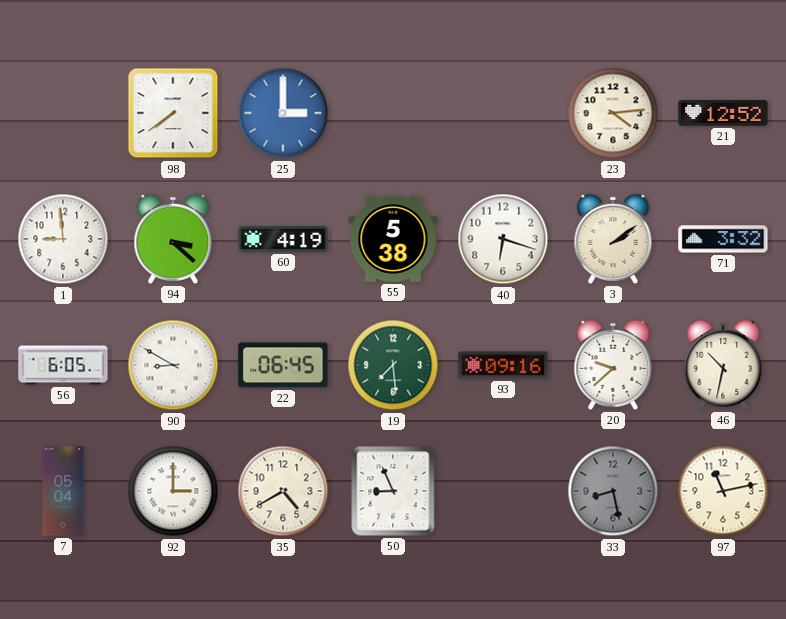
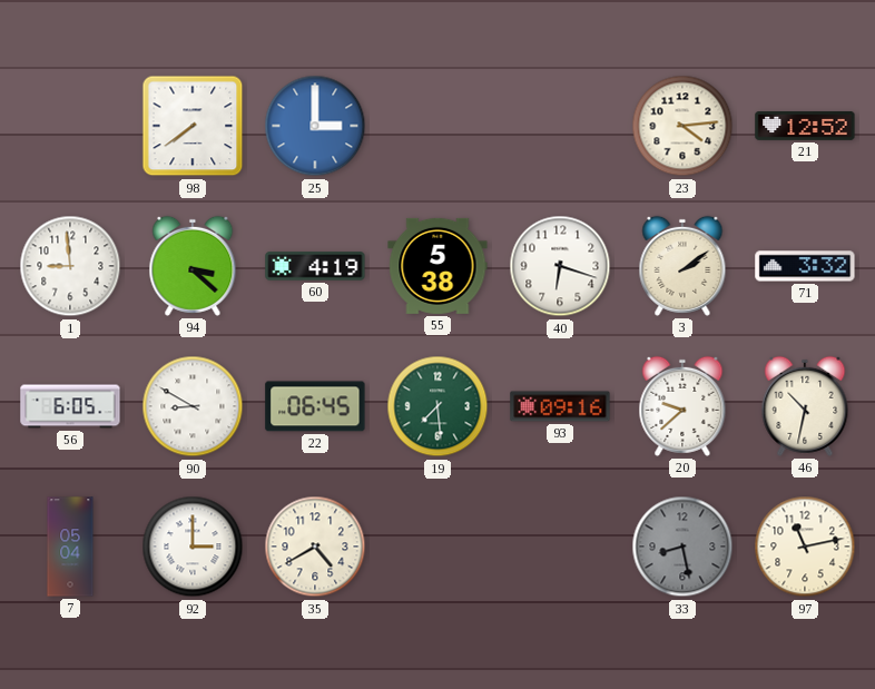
50: 8:56 -> none (393, 491)
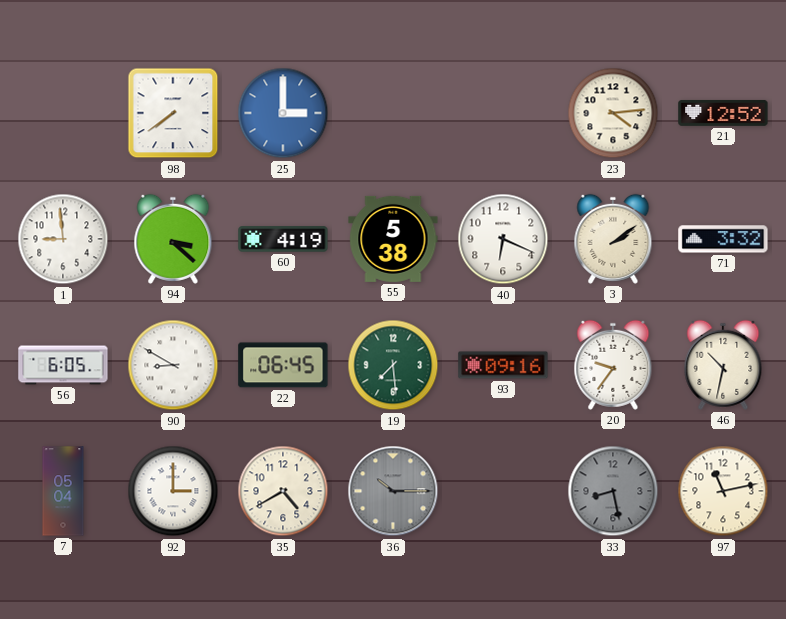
40: 6:18 -> 6:19 (503, 239)
20: 9:38 -> 9:36 (613, 365)
36: none -> 10:15 (393, 491)
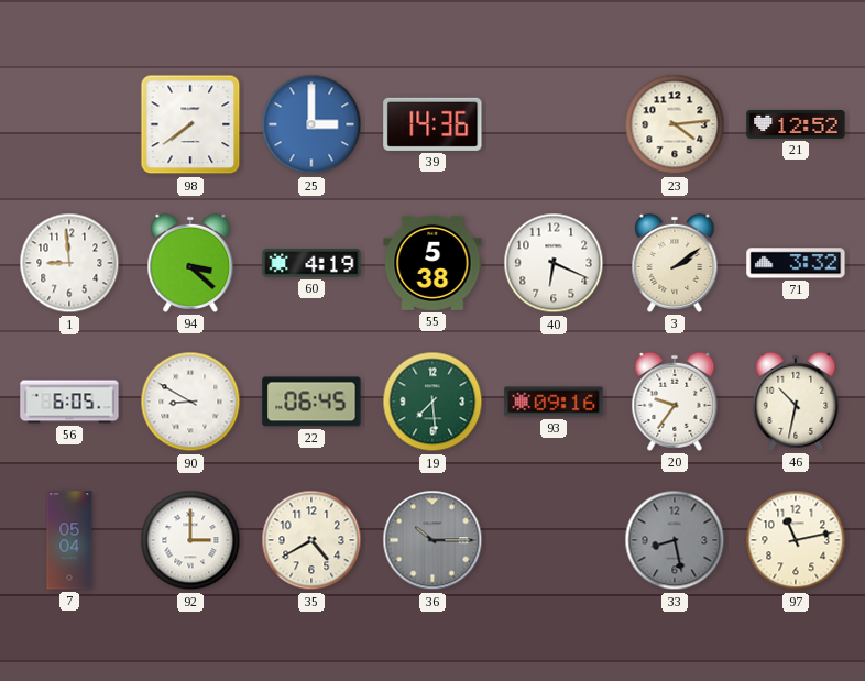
39: none -> 14:36 (432, 124)
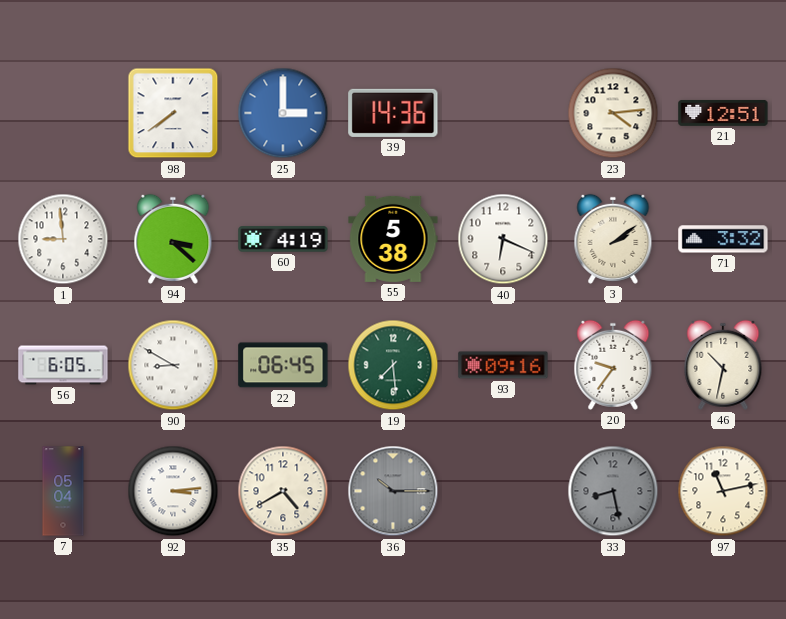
21: 12:52 -> 12:51 (723, 113)
92: 3:00 -> 3:14 (173, 491)
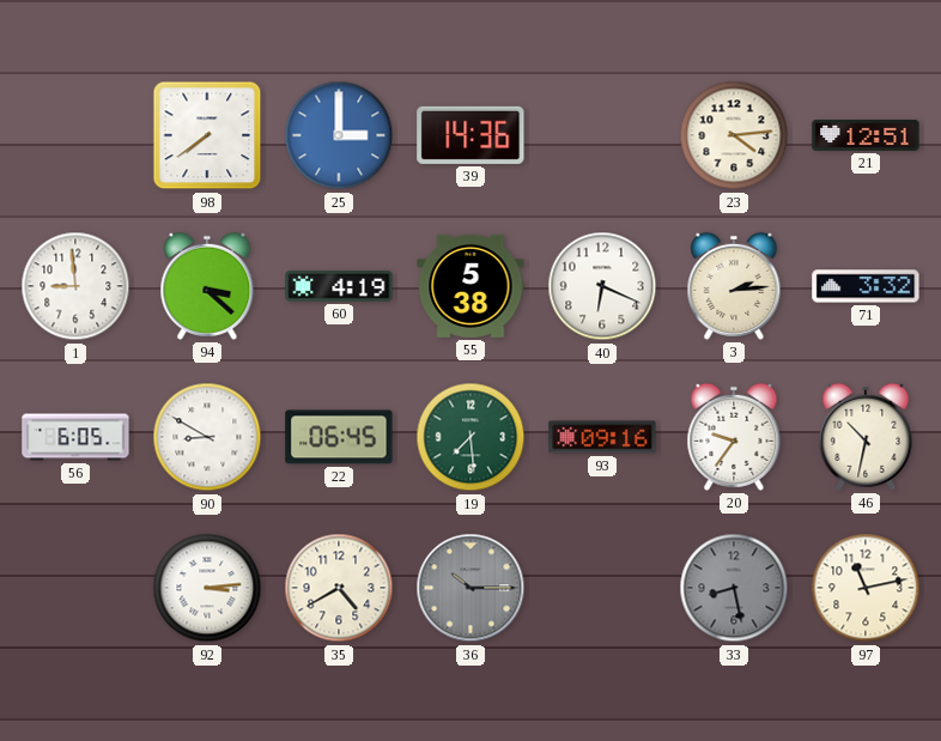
3: 2:09 -> 2:14 (734, 286)
7: 05:04 -> none (63, 491)
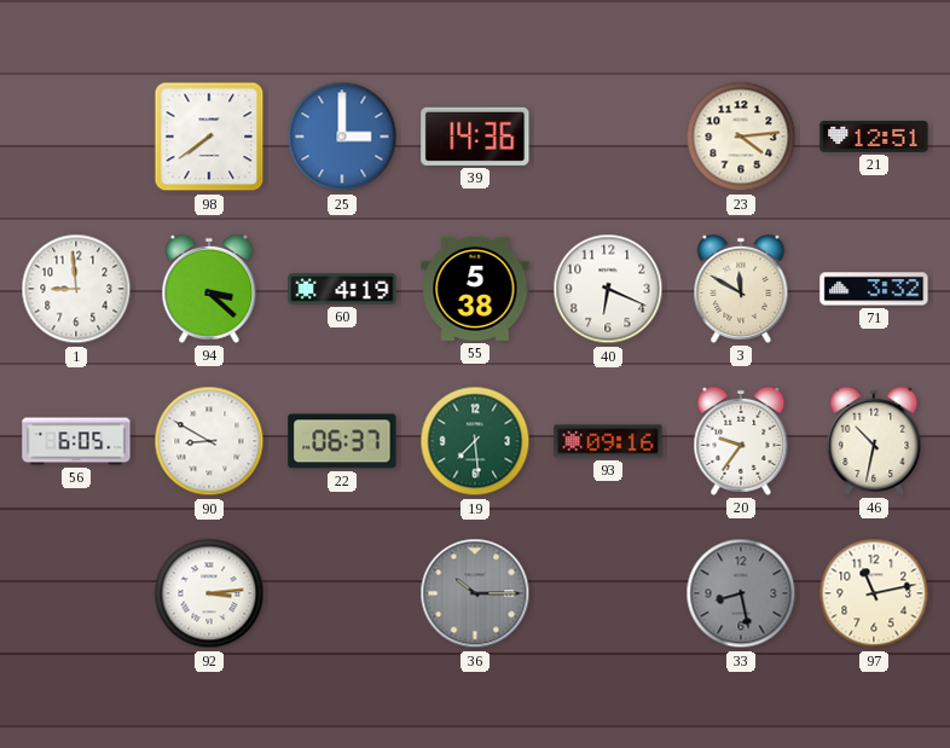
3: 2:14 -> 11:50 (741, 289)
22: 06:45 -> 06:37 (342, 441)
35: 4:40 -> none (339, 588)
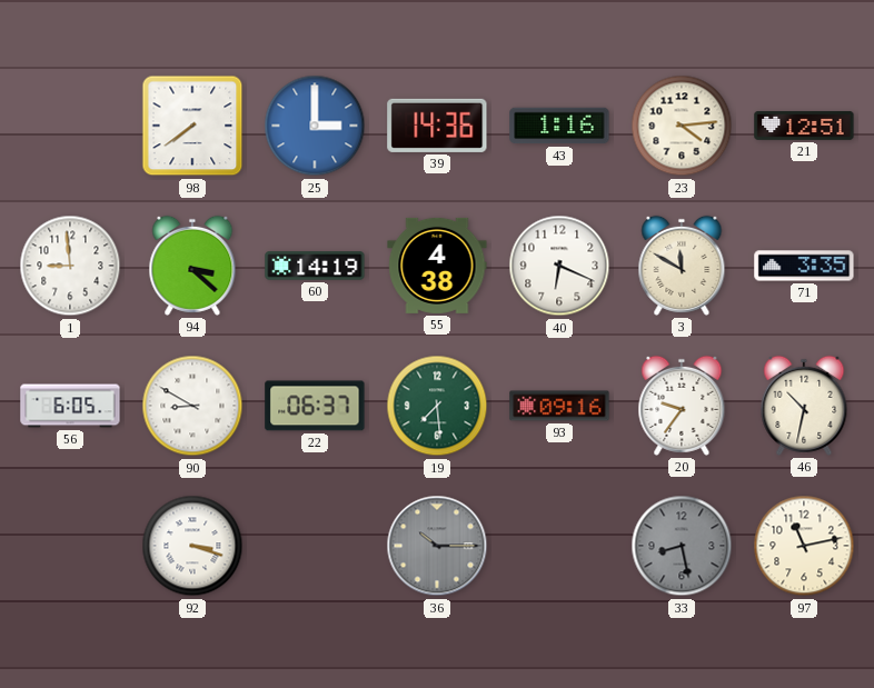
43: none -> 1:16 (559, 126)
60: 4:19 -> 14:19 (315, 266)
55: 5:38 -> 4:38 (437, 266)
71: 3:32 -> 3:35 (804, 266)
92: 3:14 -> 3:18 (192, 546)
